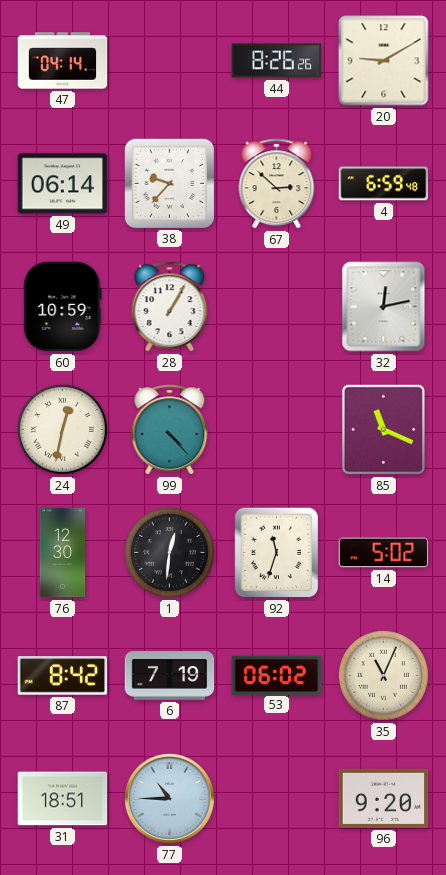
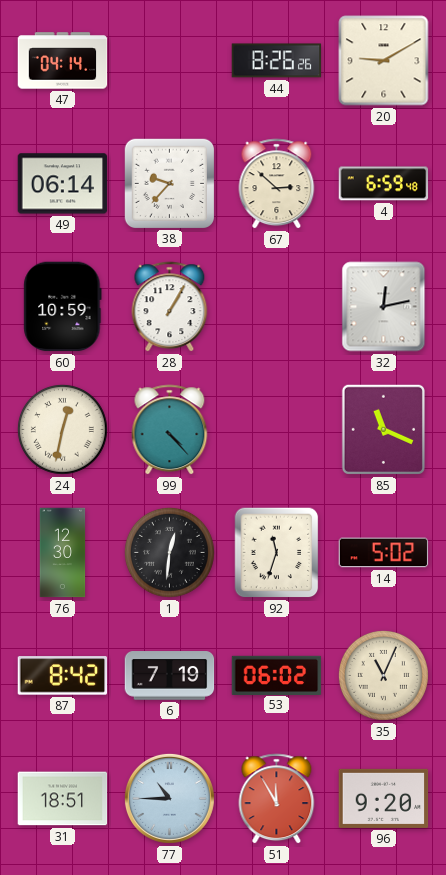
51: none -> 11:55 (277, 799)
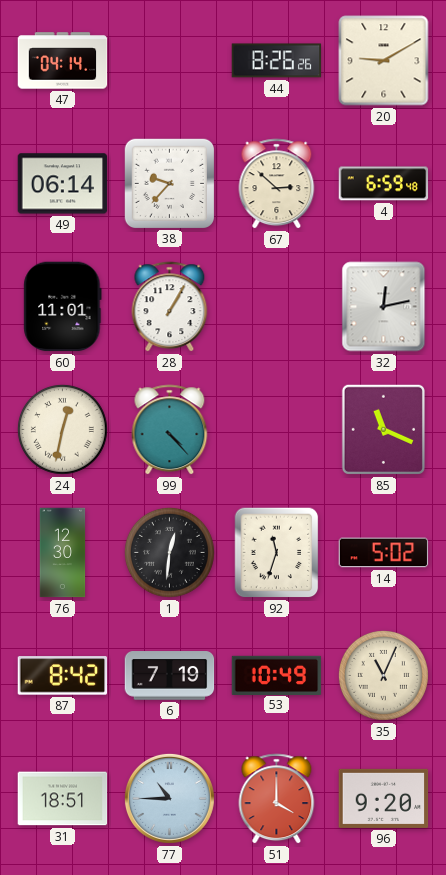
60: 10:59 -> 11:01 (63, 307)
53: 06:02 -> 10:49 (277, 675)
51: 11:55 -> 4:00 (277, 799)
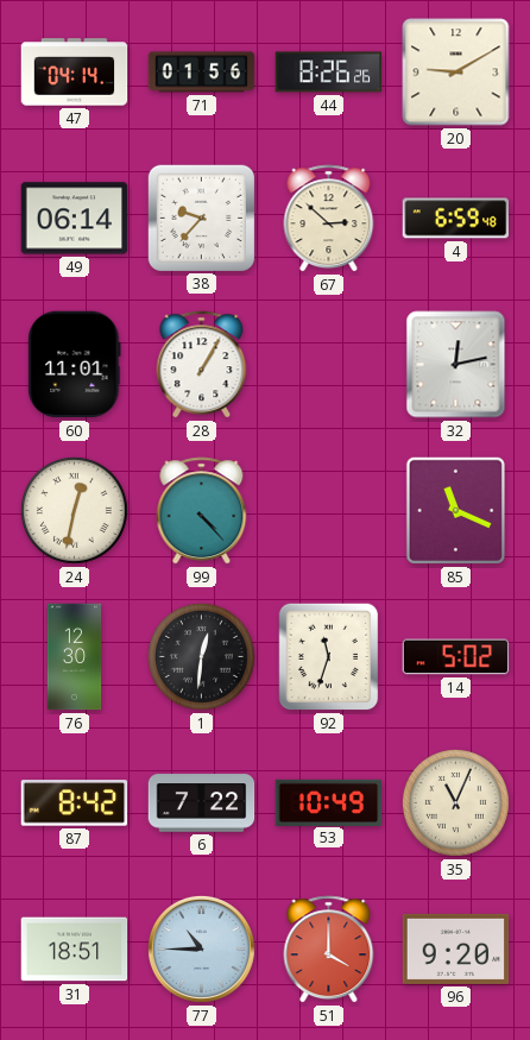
71: none -> 01:56 (202, 73)
6: 7:19 -> 7:22 (202, 803)
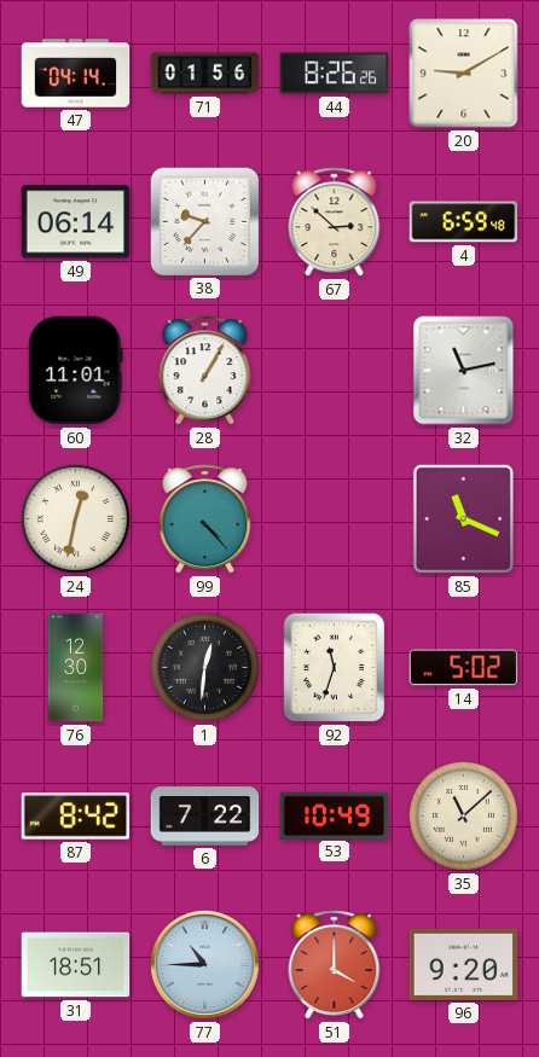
32: 12:13 -> 11:13 (464, 371)
35: 11:04 -> 11:08 (463, 815)
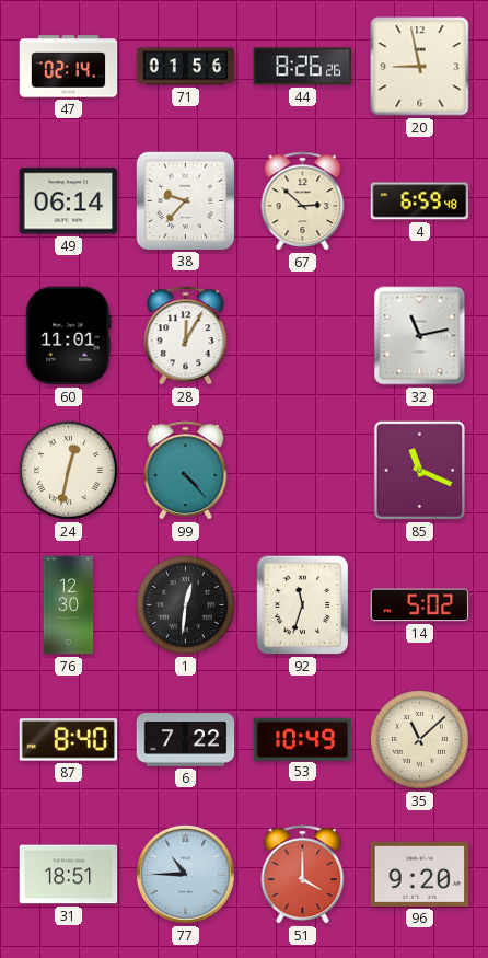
47: 04:14 -> 02:14 (69, 67)
20: 9:10 -> 8:58 (420, 67)
28: 1:05 -> 12:05 (186, 336)
87: 8:42 -> 8:40 (69, 740)
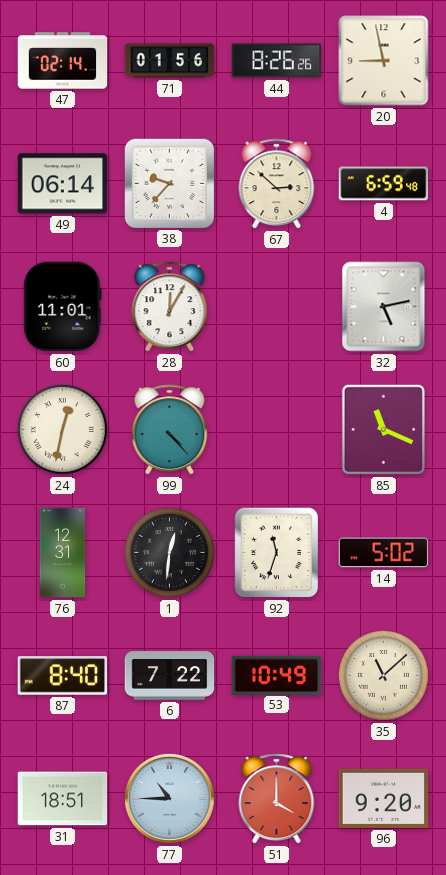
32: 11:13 -> 5:13 (384, 307)
76: 12:30 -> 12:31 (63, 553)
